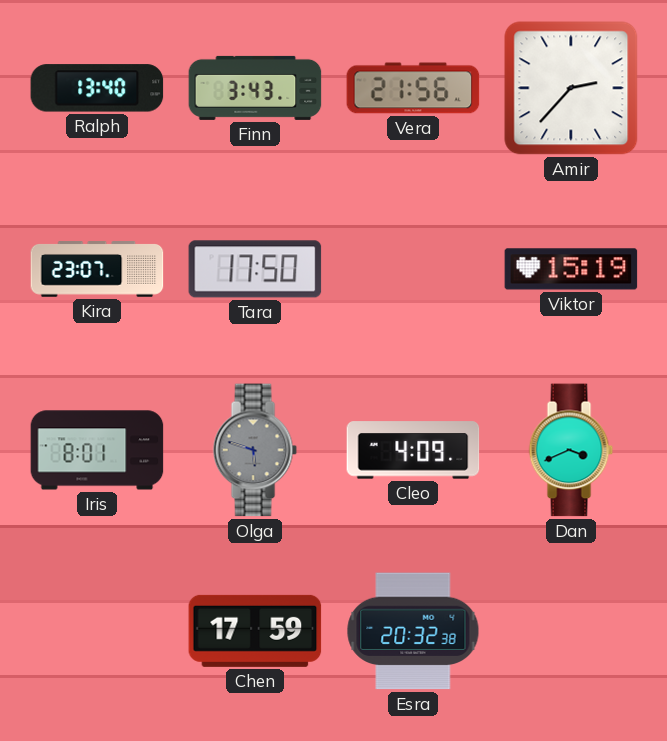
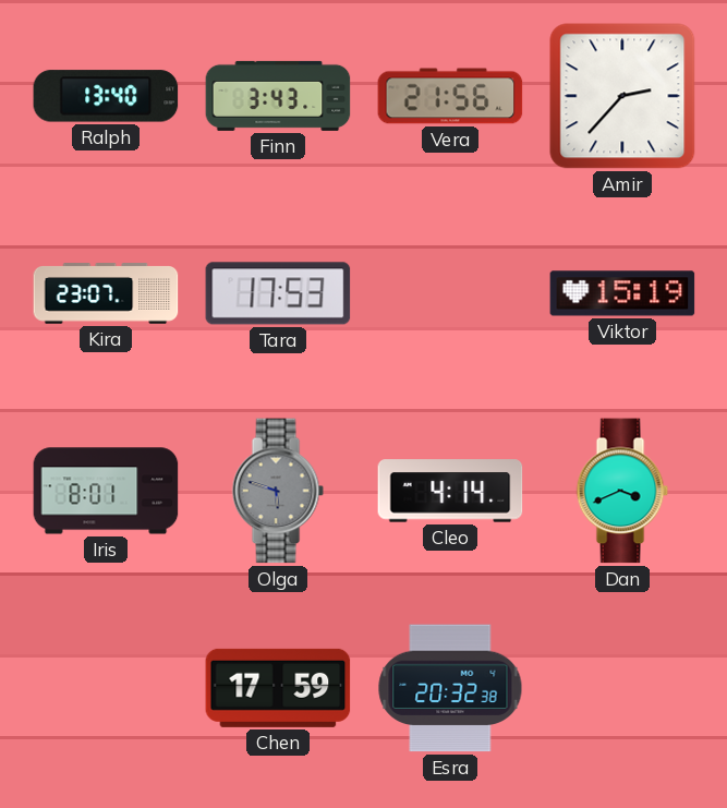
Tara: 17:50 -> 17:53 (278, 293)
Cleo: 4:09 -> 4:14 (450, 491)
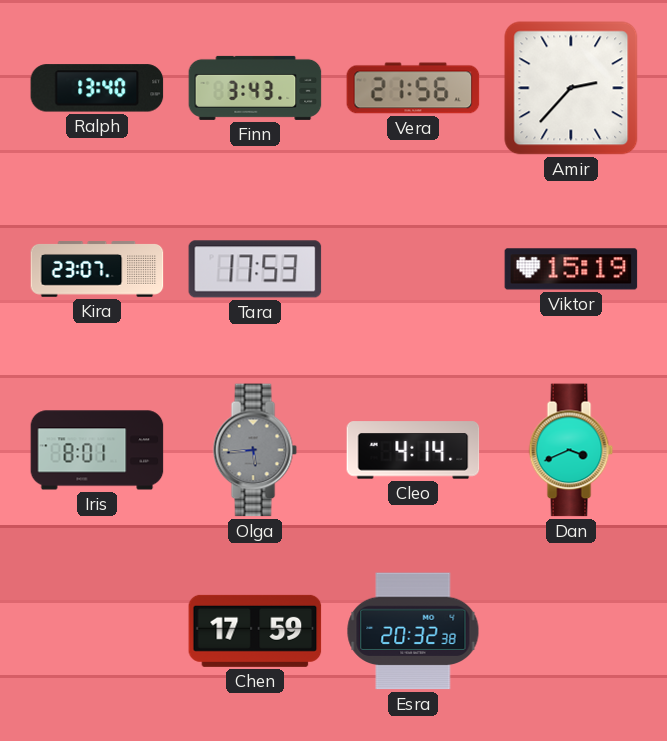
Olga: 5:48 -> 5:44 (255, 450)
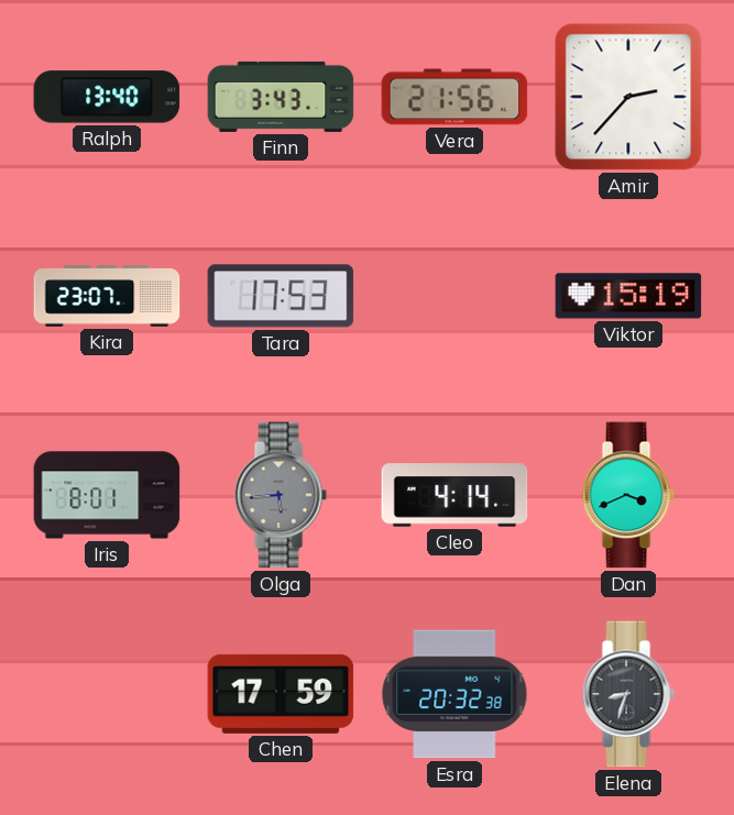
Elena: none -> 8:33 (628, 694)
